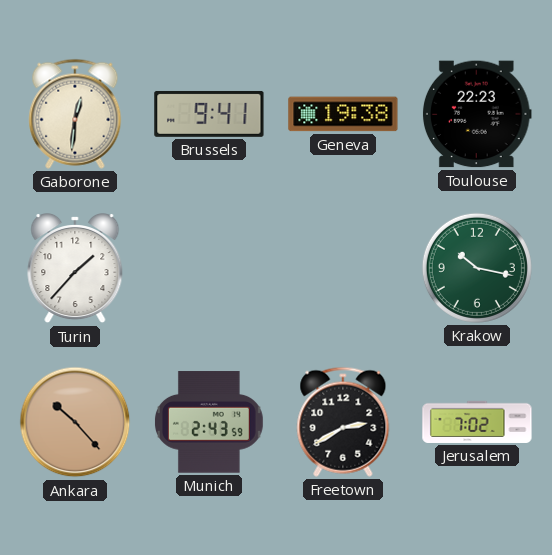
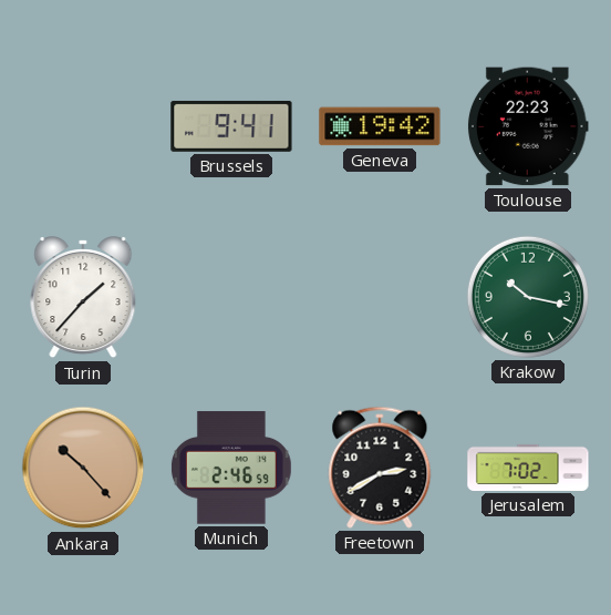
Gaborone: 12:31 -> none (75, 114)
Geneva: 19:38 -> 19:42 (380, 126)
Munich: 2:43 -> 2:46 (231, 468)
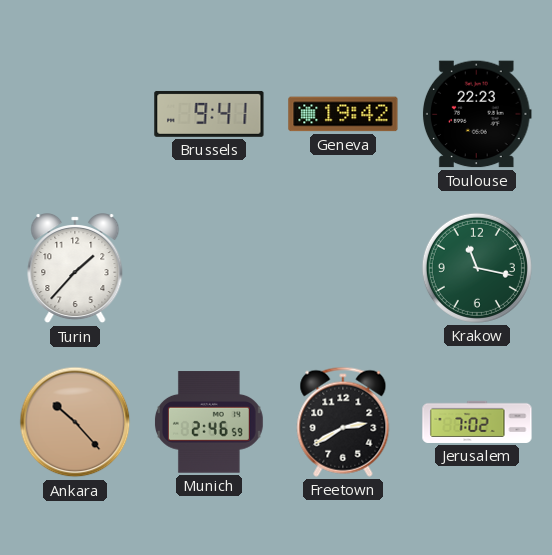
Krakow: 10:17 -> 11:17 (477, 268)
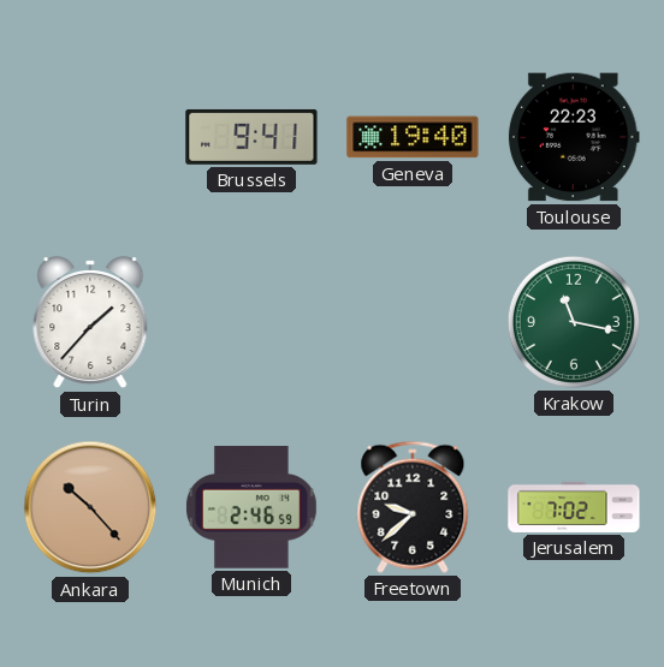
Geneva: 19:42 -> 19:40 (413, 137)
Freetown: 2:40 -> 9:38 (413, 507)
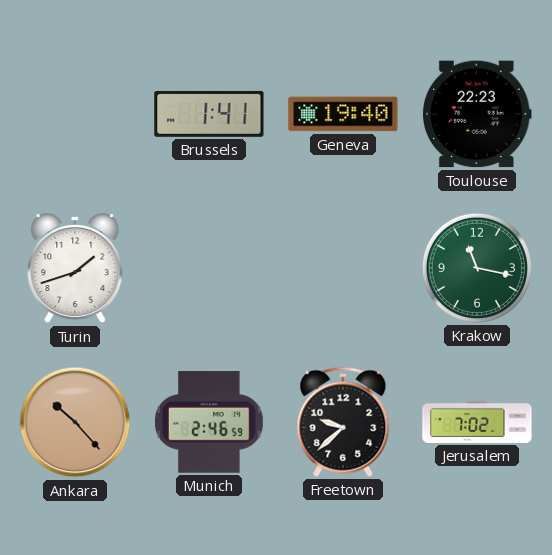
Brussels: 9:41 -> 1:41 (209, 114)
Turin: 1:37 -> 1:42 (75, 269)
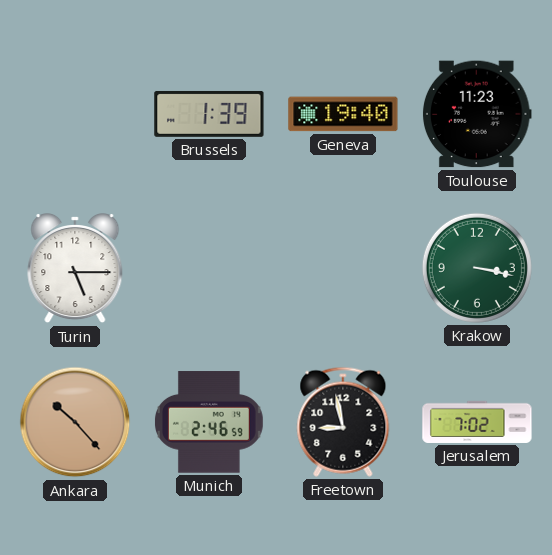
Brussels: 1:41 -> 1:39 (209, 114)
Toulouse: 22:23 -> 11:23 (477, 114)
Turin: 1:42 -> 5:15 (75, 269)
Krakow: 11:17 -> 3:17 (477, 268)
Freetown: 9:38 -> 8:58 (343, 422)
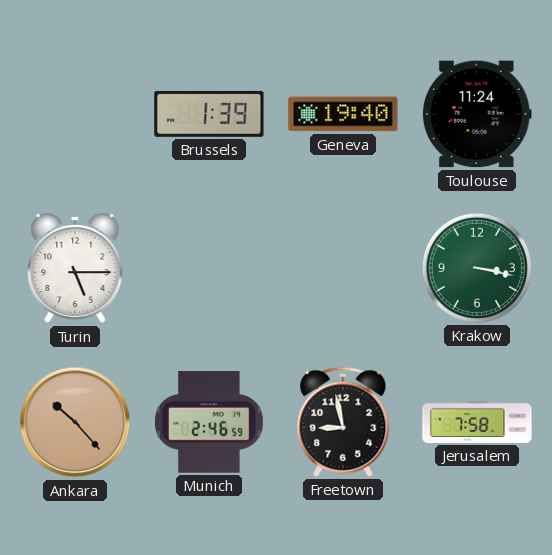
Toulouse: 11:23 -> 11:24 (477, 114)
Jerusalem: 7:02 -> 7:58 (477, 422)
